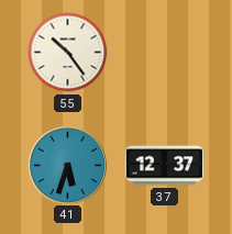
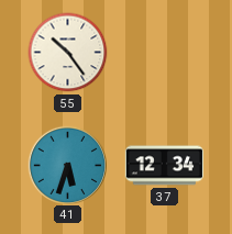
37: 12:37 -> 12:34 (164, 166)
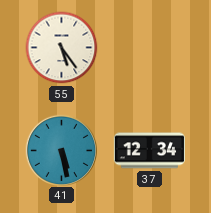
55: 10:24 -> 5:24 (62, 48)
41: 5:33 -> 5:28 (61, 150)
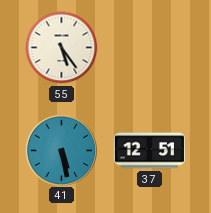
37: 12:34 -> 12:51 (149, 151)
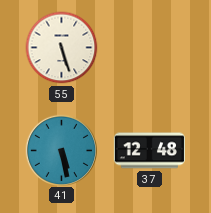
55: 5:24 -> 5:27 (62, 48)
37: 12:51 -> 12:48 (149, 151)
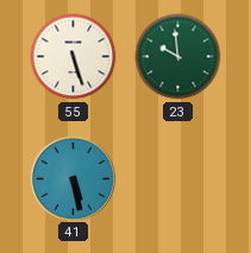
23: none -> 9:59 (178, 57)
37: 12:48 -> none (149, 151)
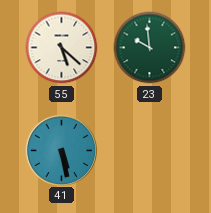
55: 5:27 -> 5:22 (62, 48)
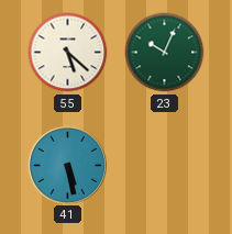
23: 9:59 -> 10:04 (165, 53)
